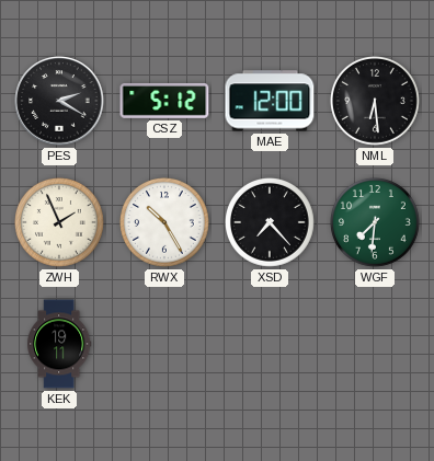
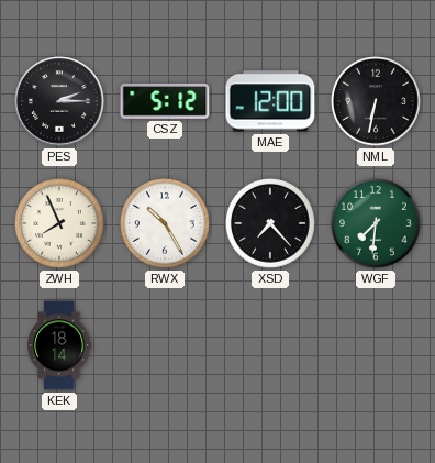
PES: 2:20 -> 2:15 (59, 101)
NML: 6:29 -> 6:32 (377, 102)
ZWH: 1:56 -> 7:56 (60, 224)
KEK: 19:11 -> 18:14 (60, 345)
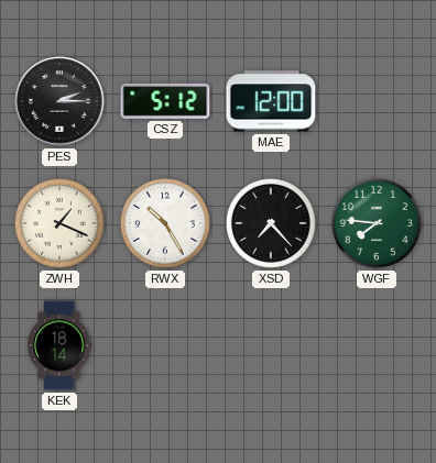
NML: 6:32 -> none (377, 102)
ZWH: 7:56 -> 1:19 (61, 224)
WGF: 7:31 -> 7:46 (378, 224)
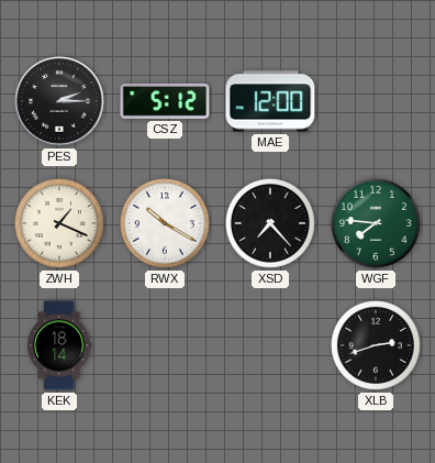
RWX: 10:25 -> 10:20 (166, 224)
XLB: none -> 2:42 (377, 346)
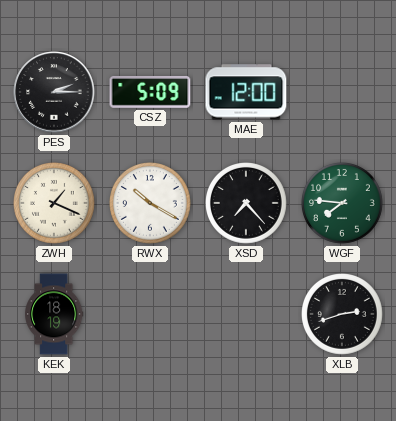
CSZ: 5:12 -> 5:09 (150, 92)
KEK: 18:14 -> 18:19 (55, 314)
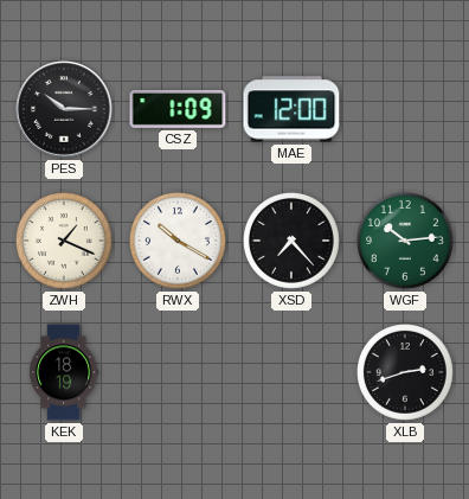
PES: 2:15 -> 10:15 (64, 109)
CSZ: 5:09 -> 1:09 (178, 109)
WGF: 7:46 -> 10:14 (406, 242)
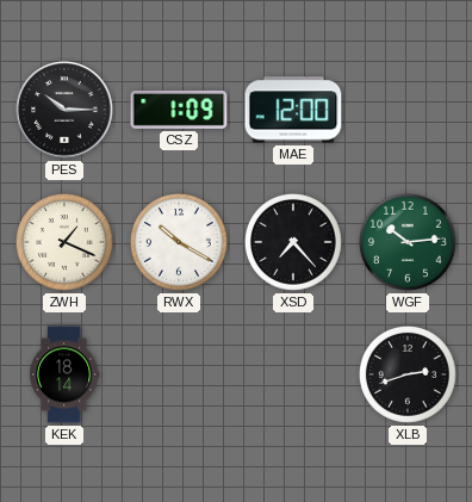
KEK: 18:19 -> 18:14 (66, 374)
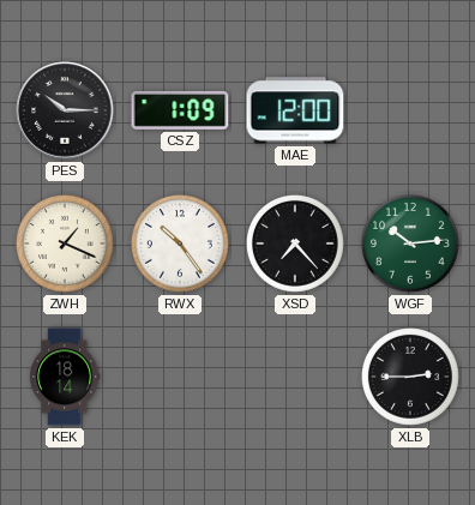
RWX: 10:20 -> 10:24 (181, 245)
XLB: 2:42 -> 2:45 (411, 378)
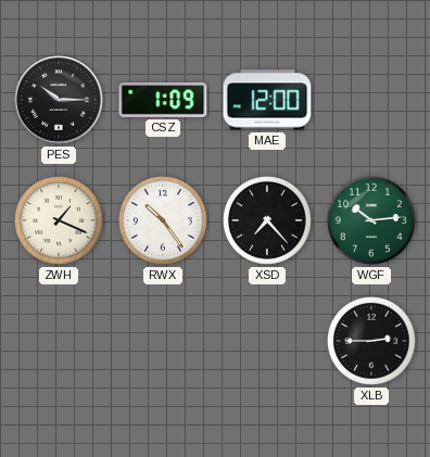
KEK: 18:14 -> none (66, 377)
